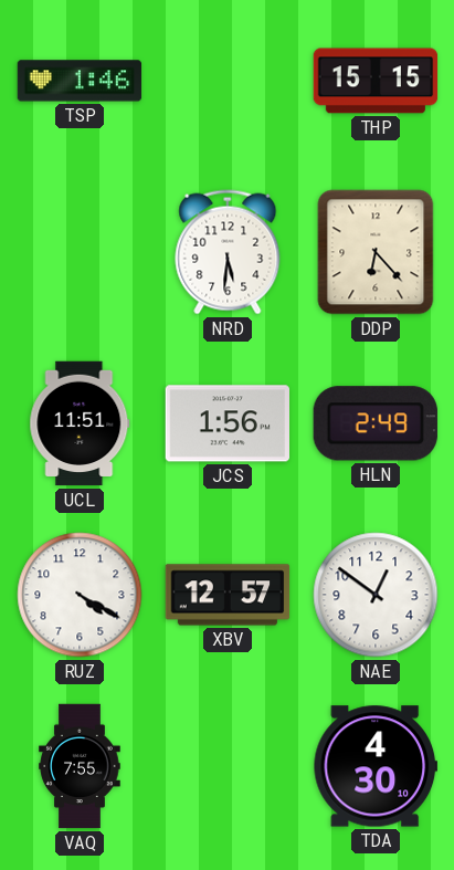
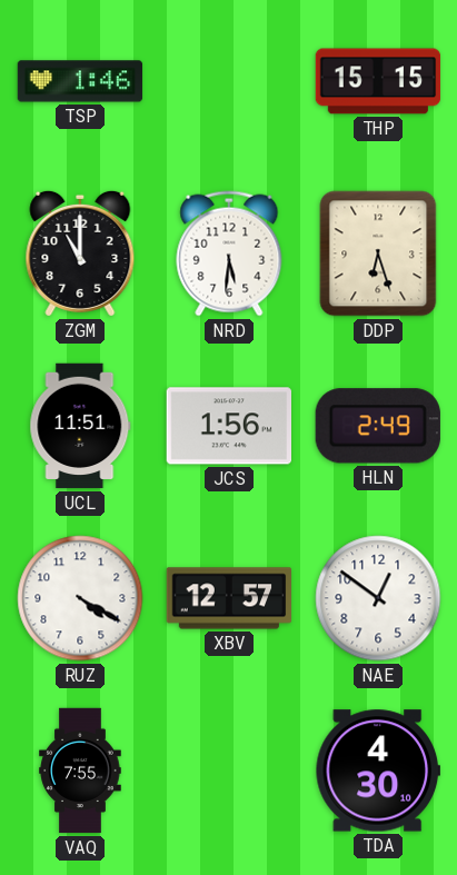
ZGM: none -> 11:00 (80, 253)
DDP: 6:23 -> 6:27 (378, 253)
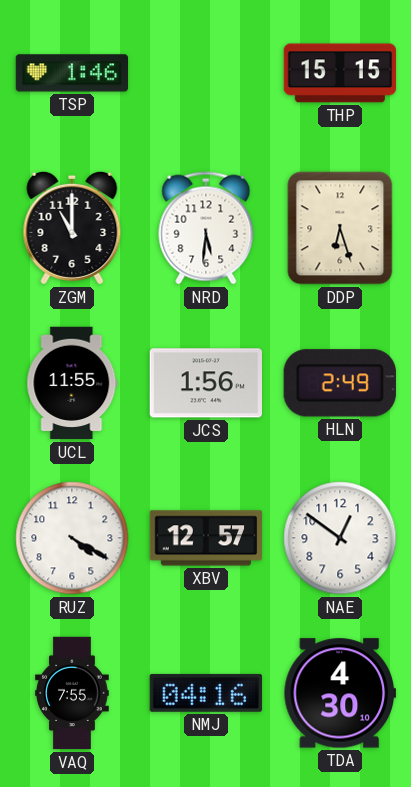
UCL: 11:51 -> 11:55 (72, 383)
NMJ: none -> 04:16 (205, 693)
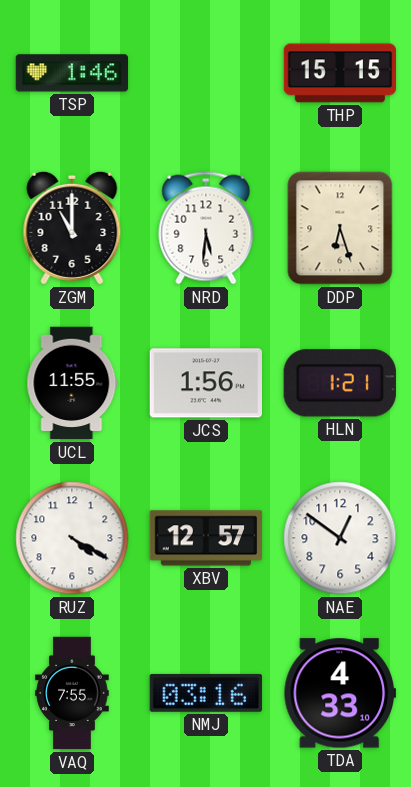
HLN: 2:49 -> 1:21 (340, 383)
NMJ: 04:16 -> 03:16 (205, 693)
TDA: 4:30 -> 4:33 (339, 693)
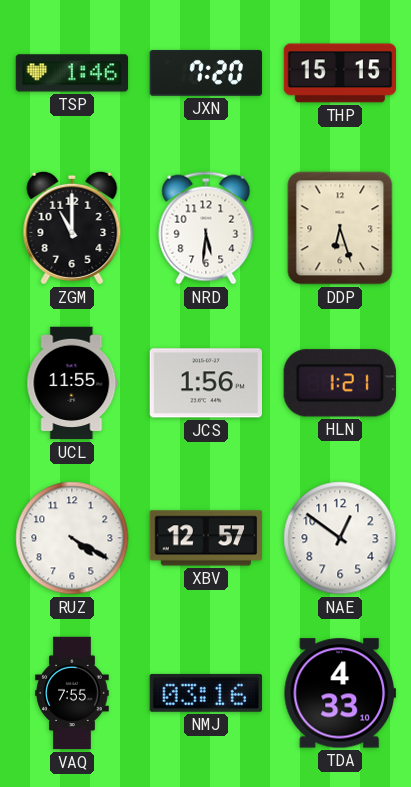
JXN: none -> 7:20 (206, 73)
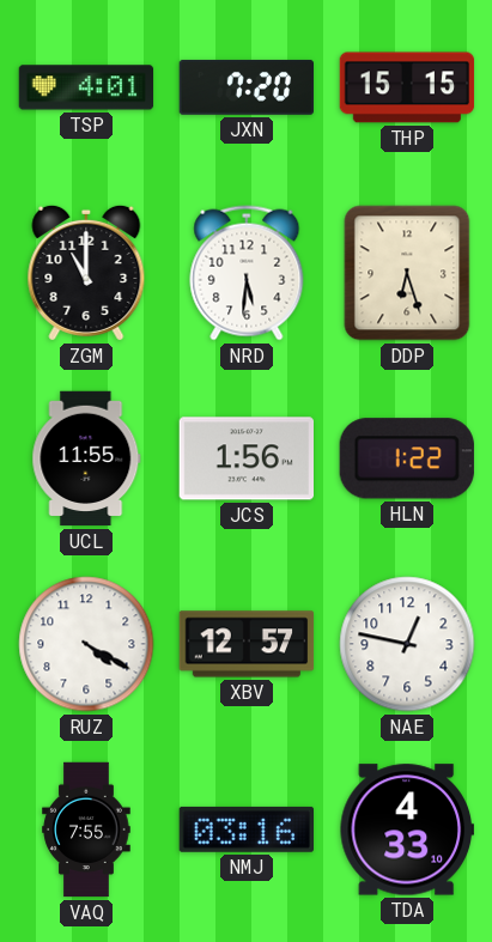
TSP: 1:46 -> 4:01 (86, 87)
HLN: 1:21 -> 1:22 (407, 458)
NAE: 12:51 -> 12:47 (407, 644)
